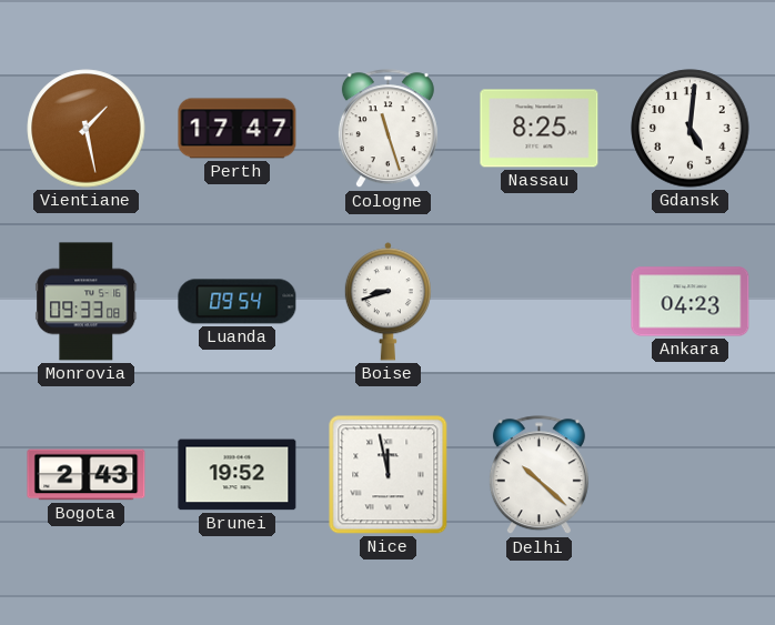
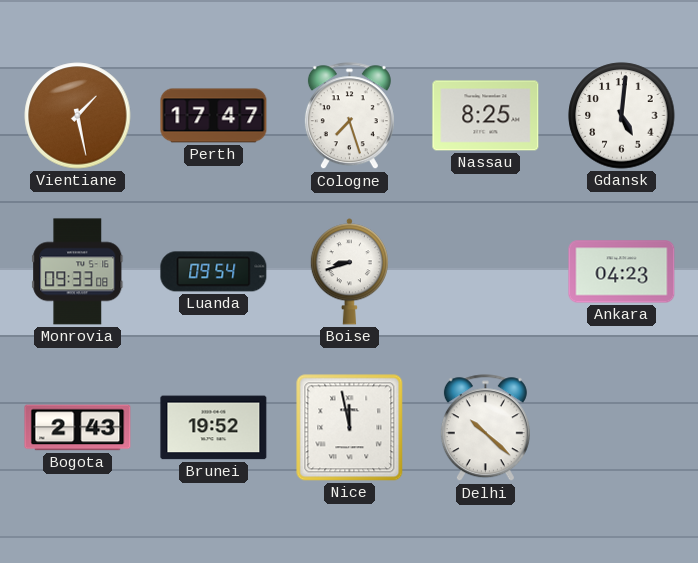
Cologne: 11:27 -> 7:27 (349, 116)
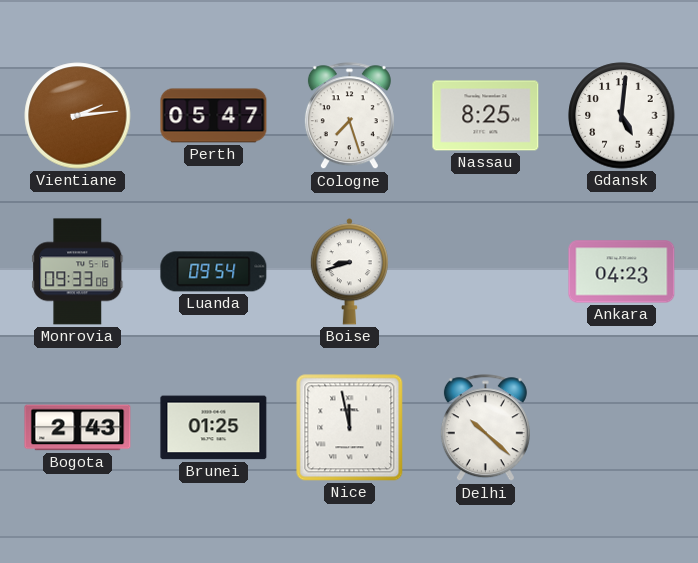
Vientiane: 1:28 -> 2:14 (78, 116)
Perth: 17:47 -> 05:47 (214, 116)
Brunei: 19:52 -> 01:25 (214, 428)
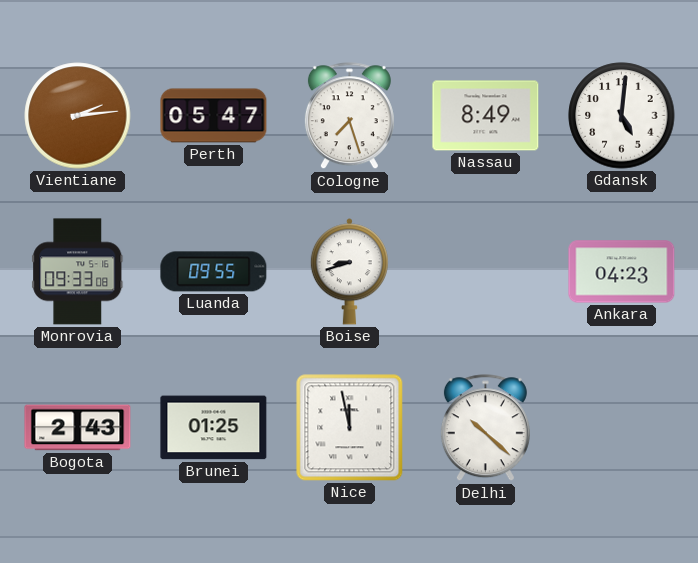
Nassau: 8:25 -> 8:49 (486, 116)
Luanda: 09:54 -> 09:55 (214, 272)
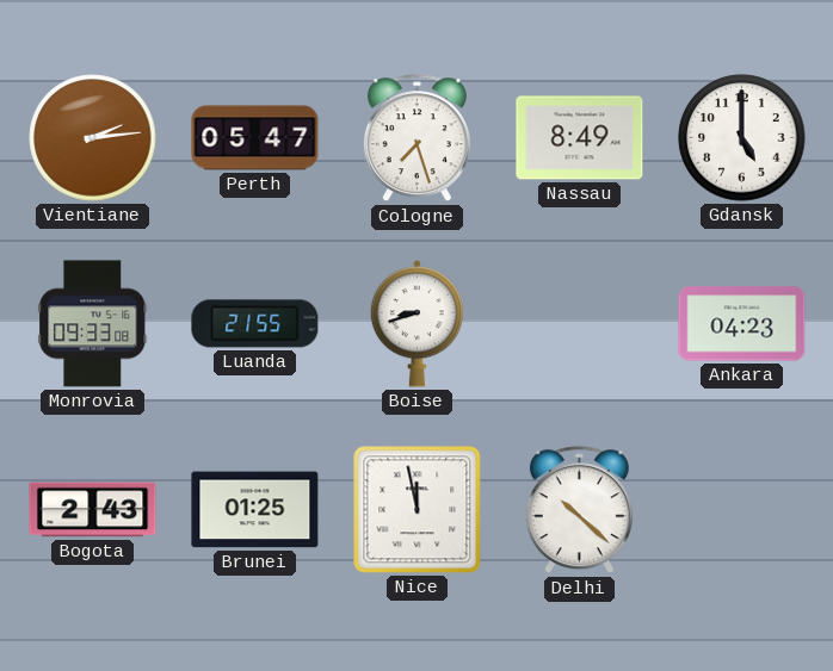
Gdansk: 5:01 -> 5:00 (742, 138)
Luanda: 09:55 -> 21:55 (255, 324)
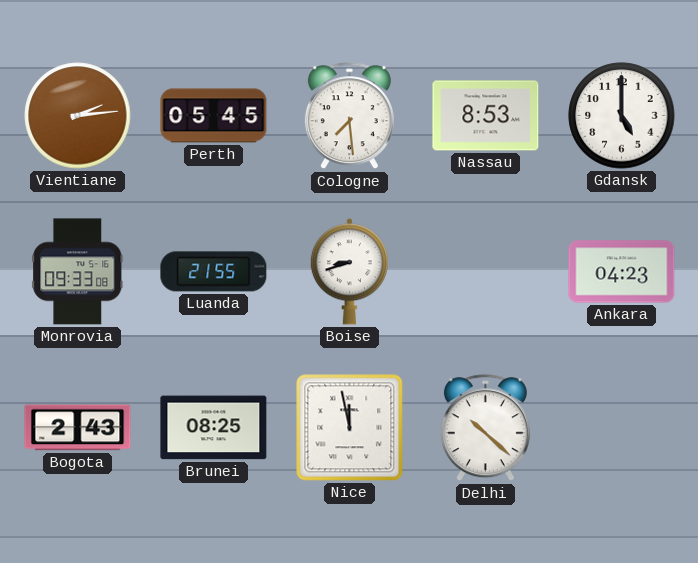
Perth: 05:47 -> 05:45 (214, 116)
Cologne: 7:27 -> 7:29 (349, 116)
Nassau: 8:49 -> 8:53 (486, 116)
Brunei: 01:25 -> 08:25 (214, 428)
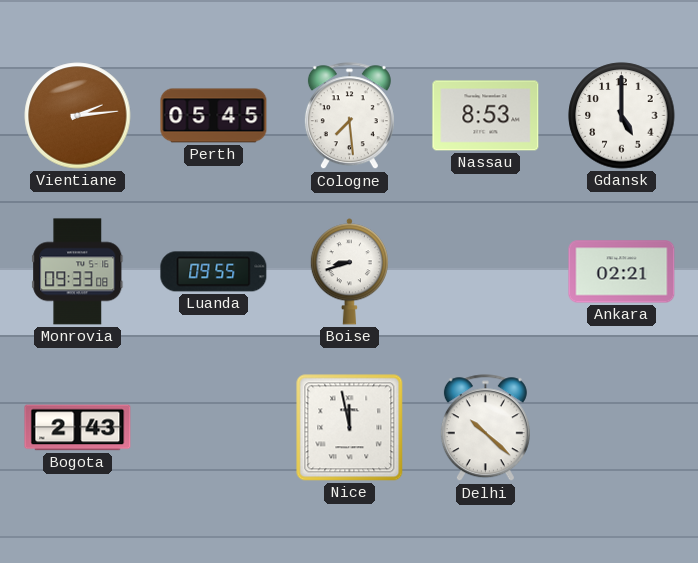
Luanda: 21:55 -> 09:55 (214, 272)
Ankara: 04:23 -> 02:21 (622, 272)
Brunei: 08:25 -> none (214, 428)
